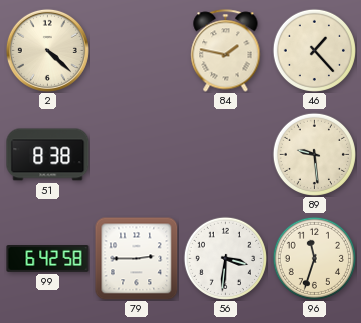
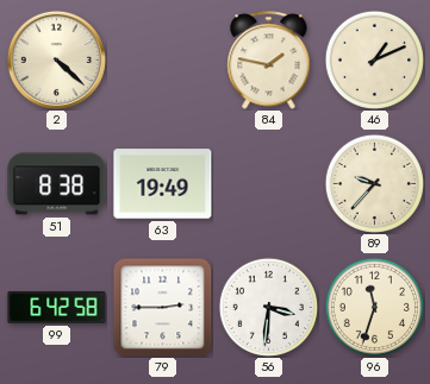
46: 1:23 -> 1:11 (374, 59)
63: none -> 19:49 (163, 184)
89: 9:29 -> 9:37 (374, 183)
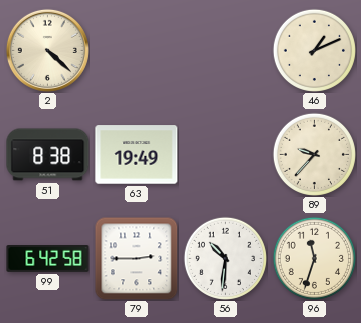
84: 1:47 -> none (269, 61)
56: 3:31 -> 10:31 (225, 258)
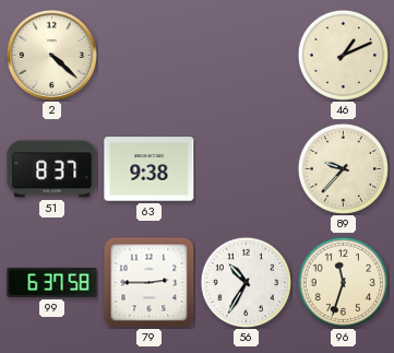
51: 8:38 -> 8:37 (52, 169)
63: 19:49 -> 9:38 (150, 169)
99: 6:42 -> 6:37 (52, 283)
56: 10:31 -> 10:35 (246, 282)
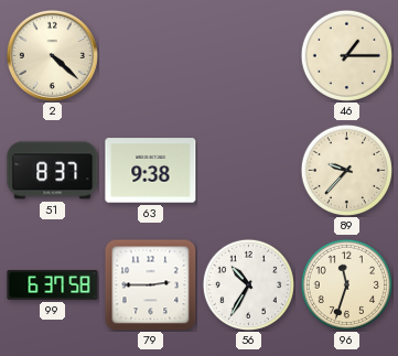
46: 1:11 -> 1:15 (346, 55)
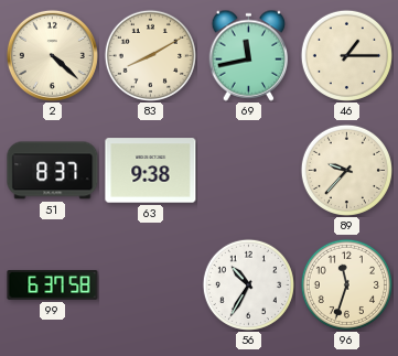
83: none -> 8:10 (150, 55)
69: none -> 11:43 (249, 55)
79: 2:45 -> none (150, 284)
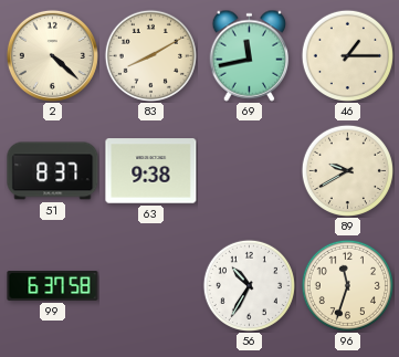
89: 9:37 -> 9:40 (347, 170)
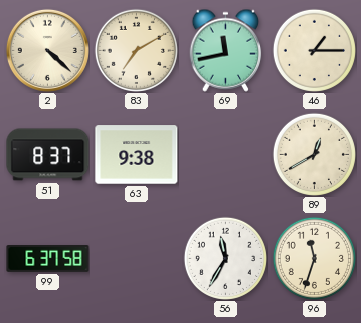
83: 8:10 -> 7:10 (136, 50)
89: 9:40 -> 12:40 (314, 154)
56: 10:35 -> 11:35 (225, 258)
